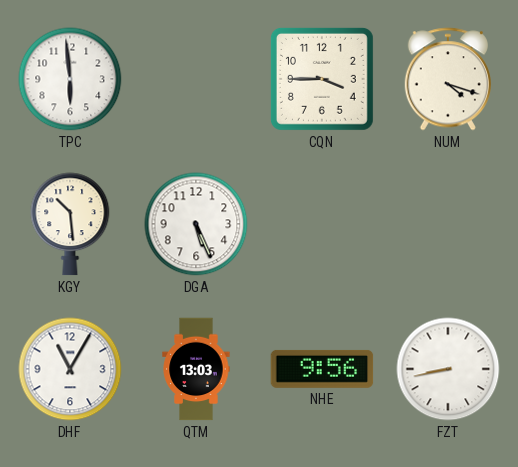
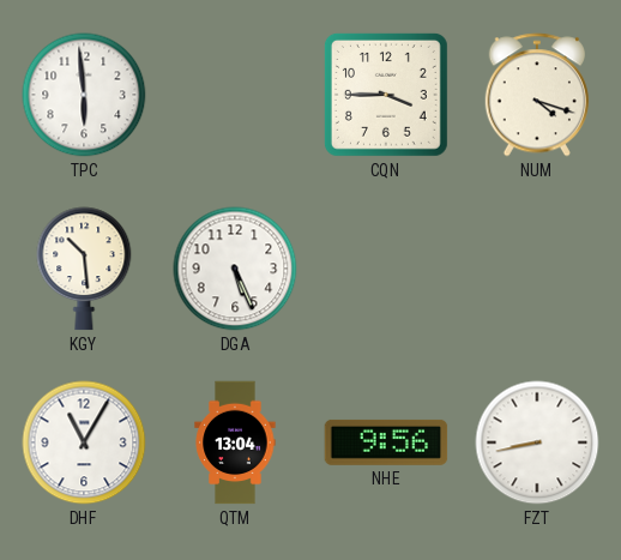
QTM: 13:03 -> 13:04 (235, 442)
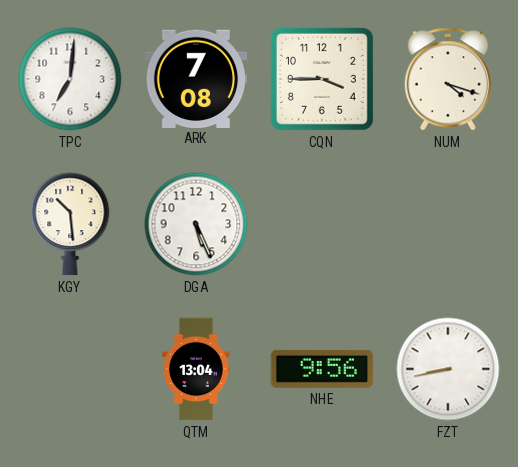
TPC: 5:59 -> 7:01 (70, 79)
ARK: none -> 7:08 (196, 78)
DHF: 11:05 -> none (84, 442)
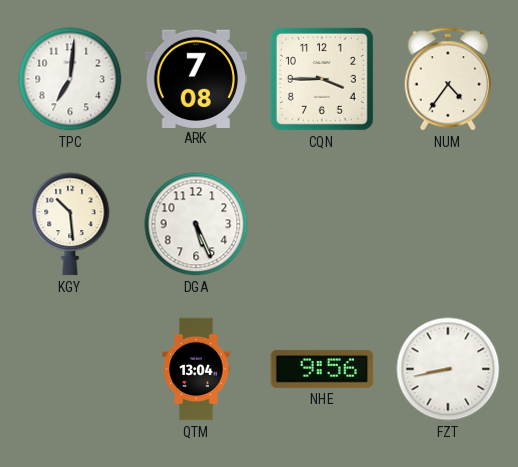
NUM: 4:18 -> 4:36 (447, 79)
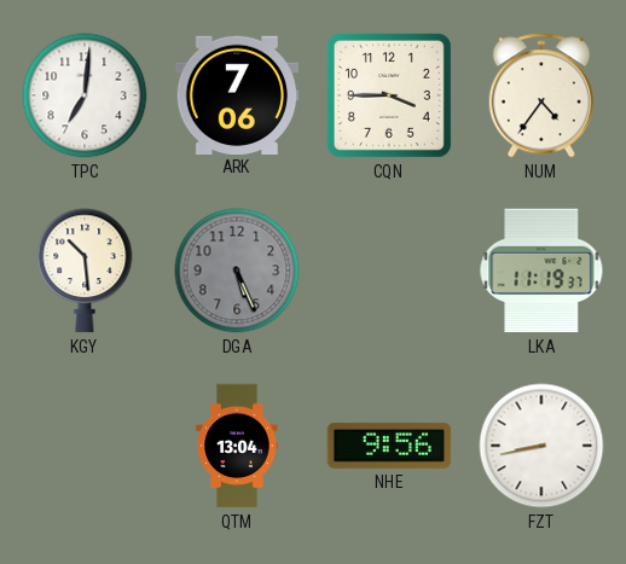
ARK: 7:08 -> 7:06 (237, 94)
DGA dial: white -> grey (237, 271)
LKA: none -> 11:19 (541, 271)
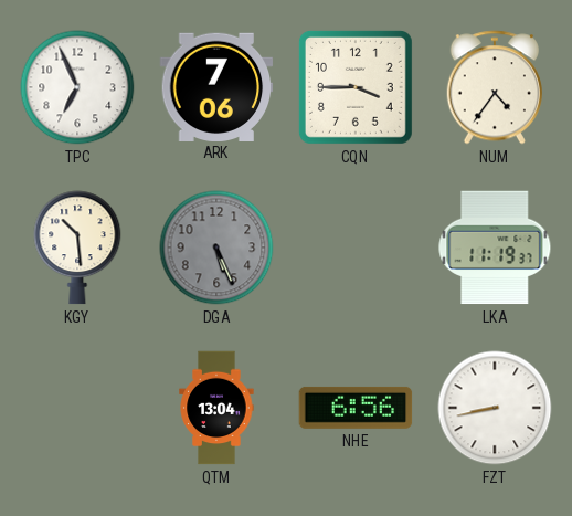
TPC: 7:01 -> 6:56 (77, 87)
NHE: 9:56 -> 6:56 (356, 408)
